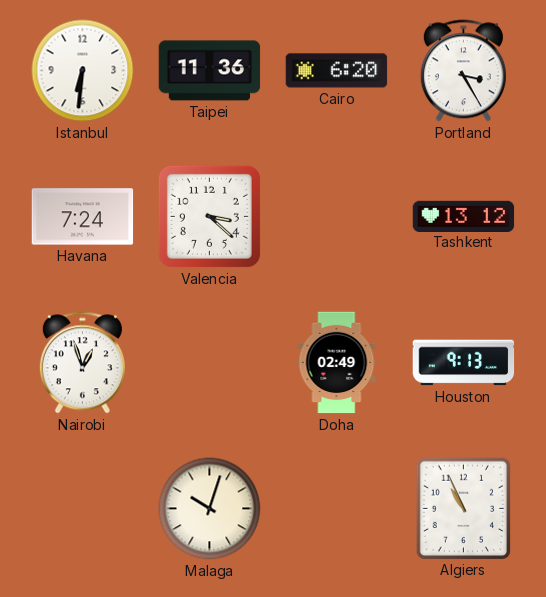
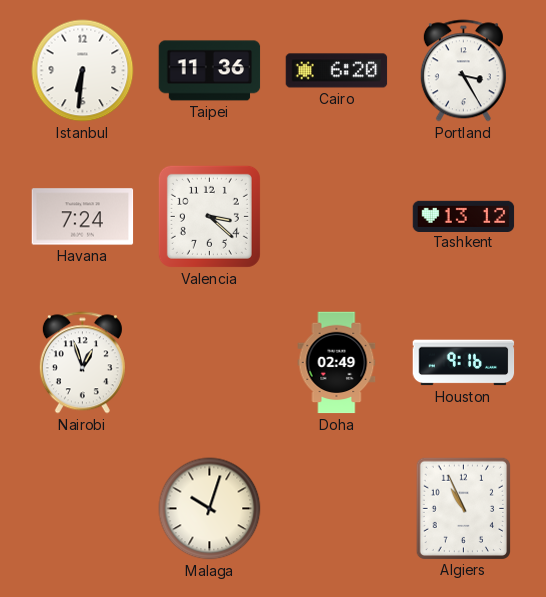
Houston: 9:13 -> 9:16 (464, 363)
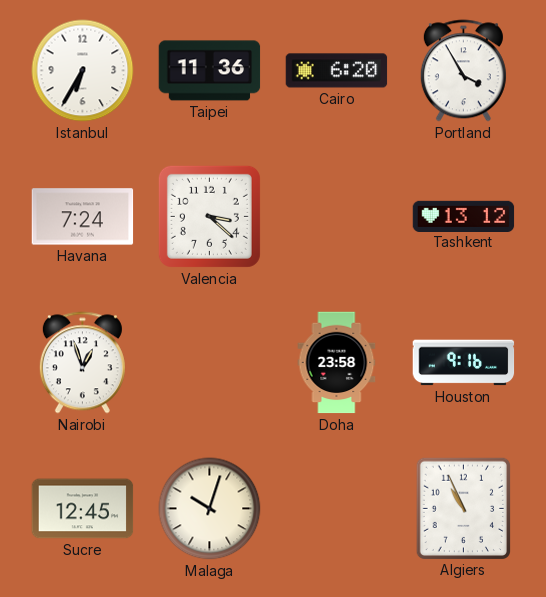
Istanbul: 6:31 -> 6:35 (83, 71)
Portland: 3:25 -> 3:55 (463, 71)
Doha: 02:49 -> 23:58 (337, 363)
Sucre: none -> 12:45 (83, 509)
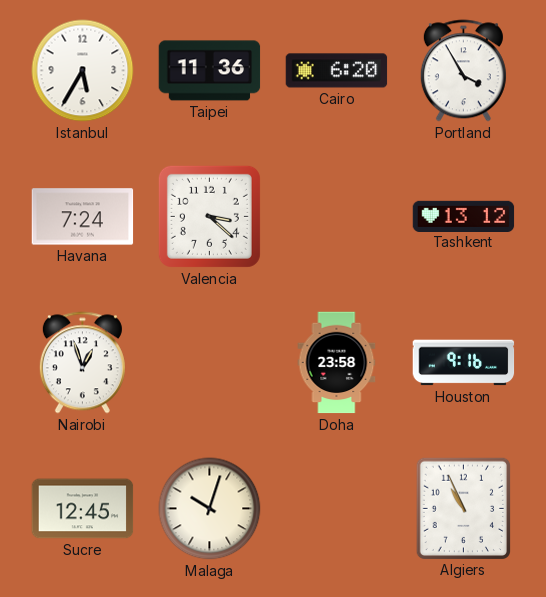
Istanbul: 6:35 -> 5:35 (83, 71)
